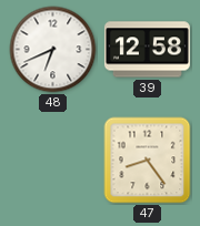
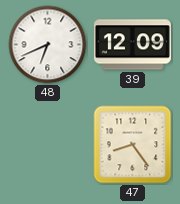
39: 12:58 -> 12:09 (132, 45)
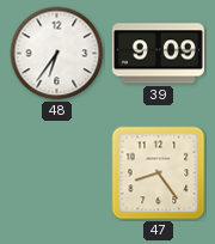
48: 6:41 -> 6:36 (57, 54)
39: 12:09 -> 9:09 (158, 54)
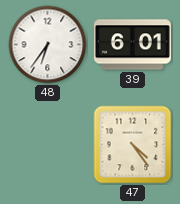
39: 9:09 -> 6:01 (132, 45)
47: 8:24 -> 4:24 (133, 145)
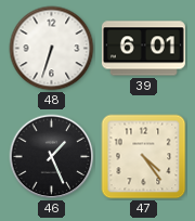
48: 6:36 -> 6:33 (52, 49)
46: none -> 1:26 (52, 157)
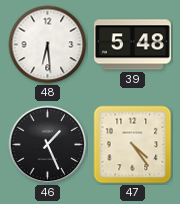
48: 6:33 -> 6:29 (48, 45)
39: 6:01 -> 5:48 (132, 45)
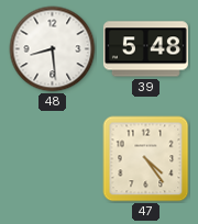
48: 6:29 -> 8:29 (53, 49)
46: 1:26 -> none (48, 145)
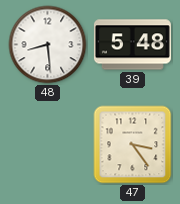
47: 4:24 -> 3:24 (133, 145)
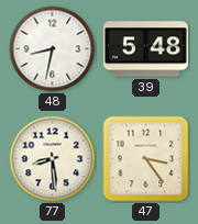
48: 8:29 -> 8:32 (53, 49)
77: none -> 8:29 (53, 159)
